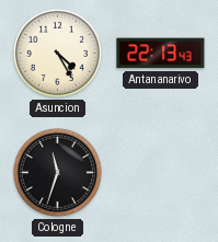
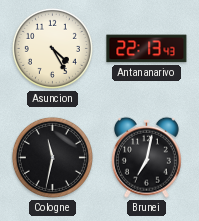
Cologne: 11:33 -> 11:32 (52, 157)
Brunei: none -> 7:02 (146, 157)
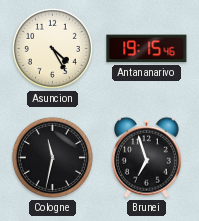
Antananarivo: 22:13 -> 19:15 (147, 49)
Brunei: 7:02 -> 6:57 (146, 157)
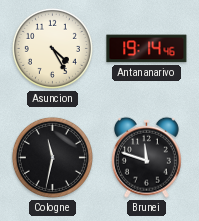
Antananarivo: 19:15 -> 19:14 (147, 49)
Brunei: 6:57 -> 11:48 (146, 157)
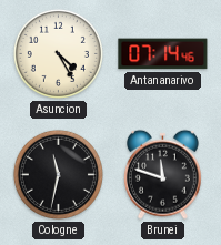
Antananarivo: 19:14 -> 07:14 (163, 54)
